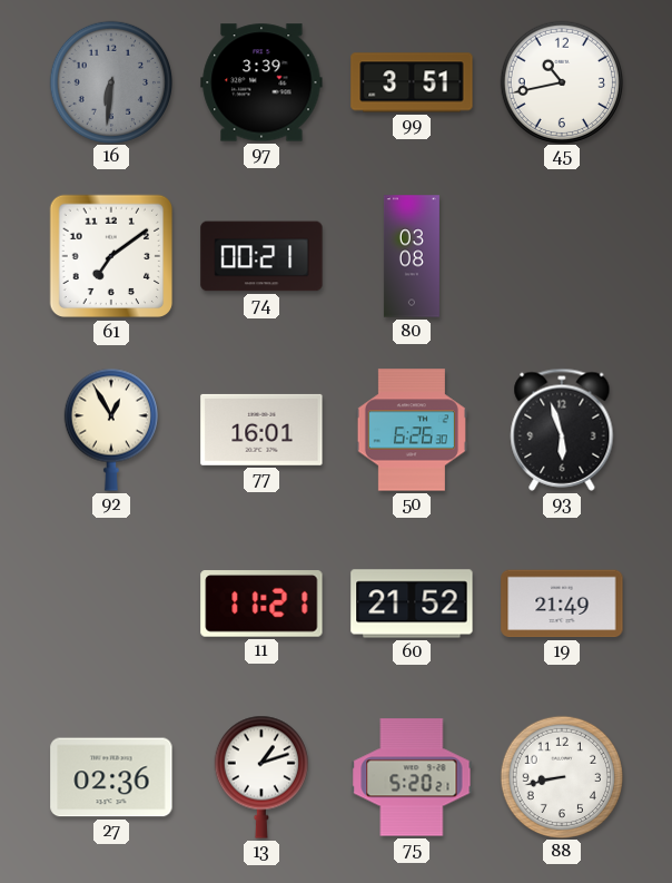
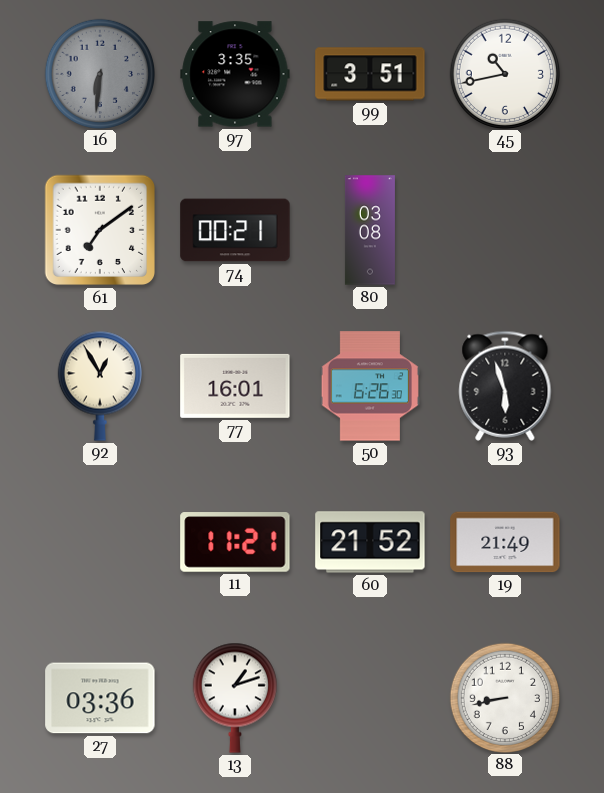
97: 3:39 -> 3:35 (235, 74)
27: 02:36 -> 03:36 (100, 698)
75: 5:20 -> none (412, 777)
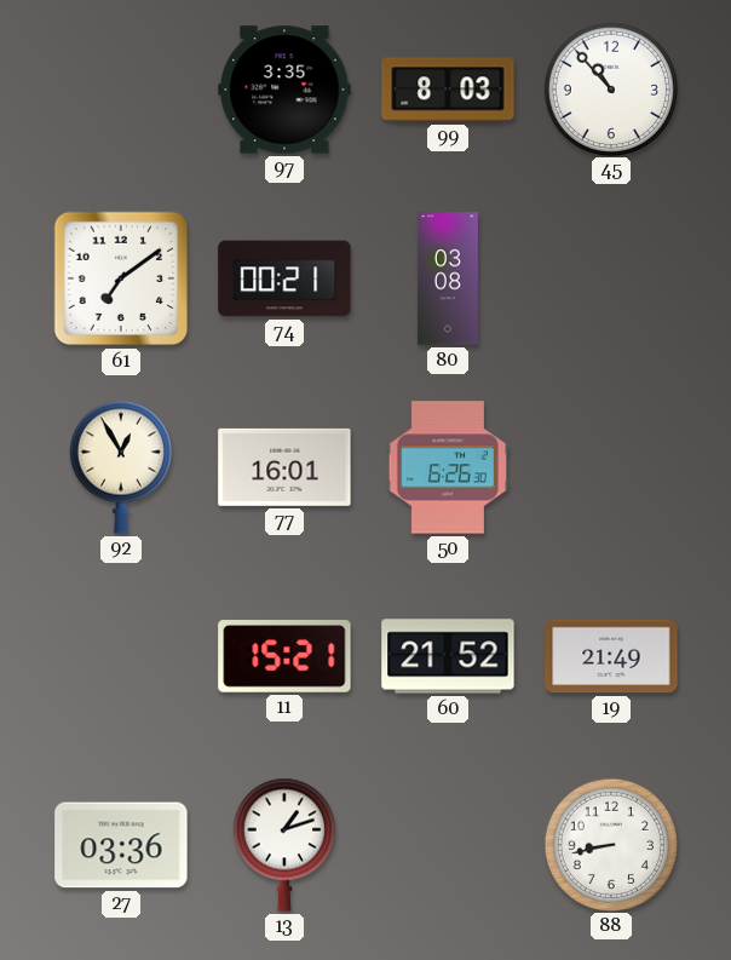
16: 6:31 -> none (99, 73)
99: 3:51 -> 8:03 (448, 90)
45: 10:43 -> 10:53 (610, 88)
93: 5:57 -> none (505, 386)
11: 11:21 -> 15:21 (284, 656)
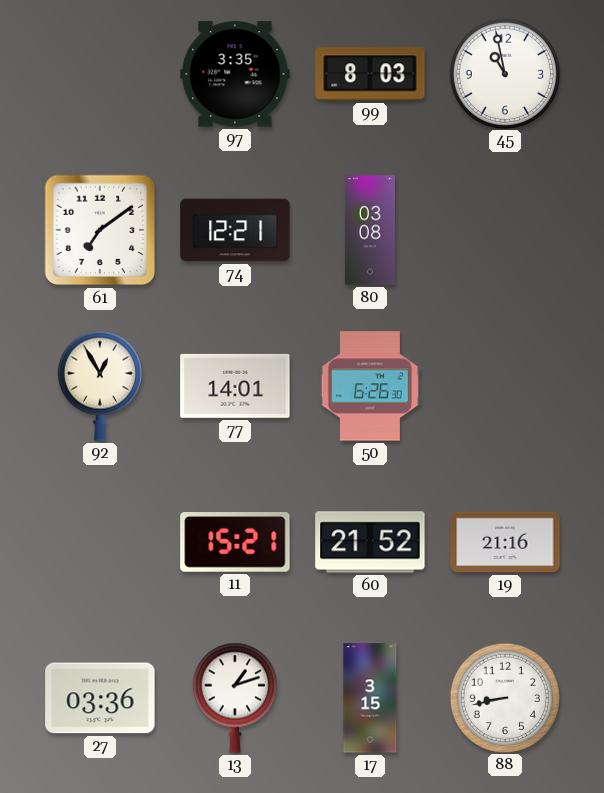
45: 10:53 -> 10:58 (504, 73)
74: 00:21 -> 12:21 (235, 230)
77: 16:01 -> 14:01 (235, 386)
19: 21:49 -> 21:16 (505, 542)
17: none -> 3:15 (370, 698)
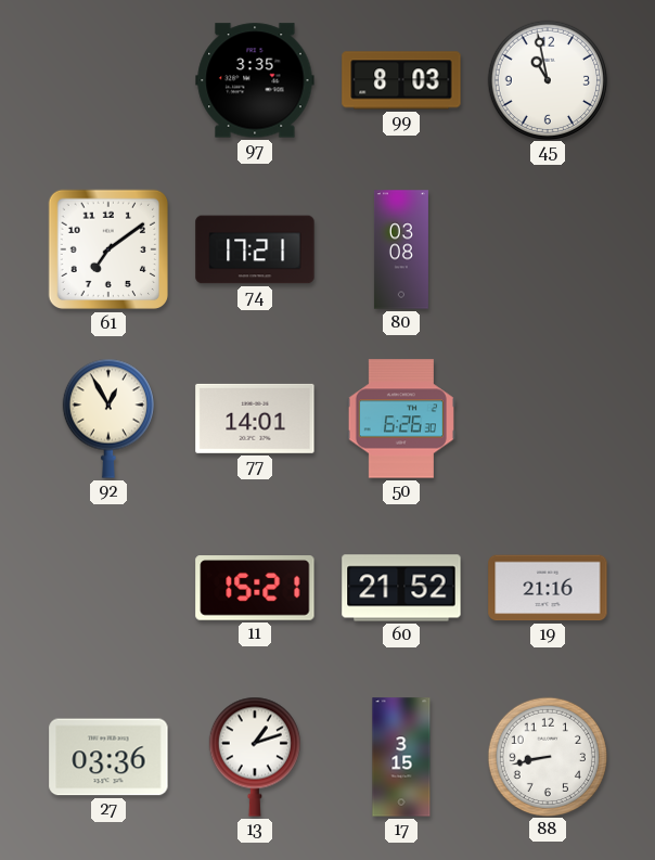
74: 12:21 -> 17:21 (255, 249)
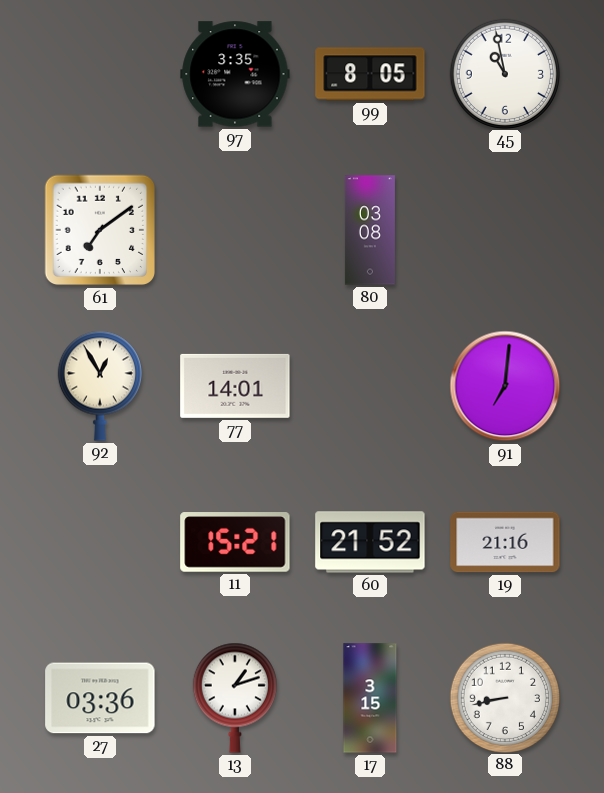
99: 8:03 -> 8:05 (370, 74)
74: 17:21 -> none (255, 249)
50: 6:26 -> none (401, 419)
91: none -> 7:01 (505, 386)
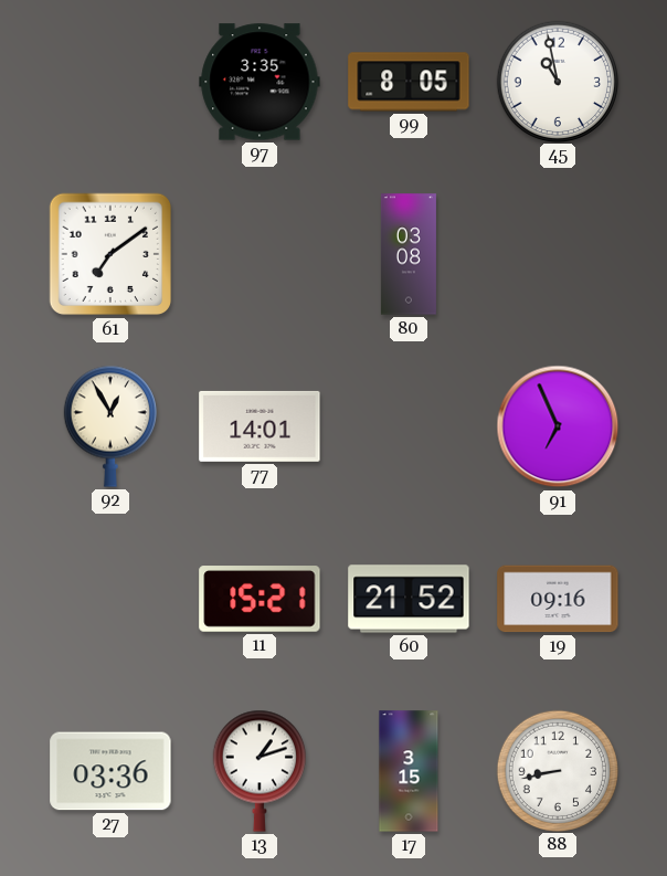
91: 7:01 -> 6:56 (558, 426)
19: 21:16 -> 09:16 (558, 599)
